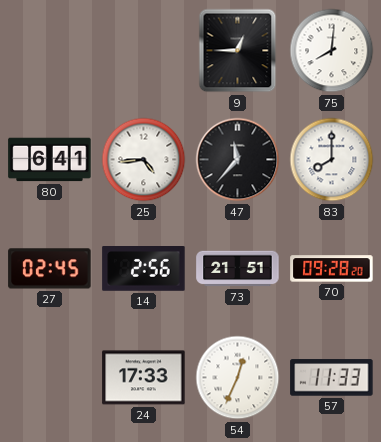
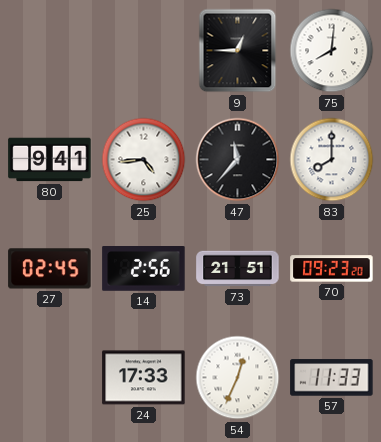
80: 6:41 -> 9:41 (50, 160)
70: 09:28 -> 09:23 (332, 269)
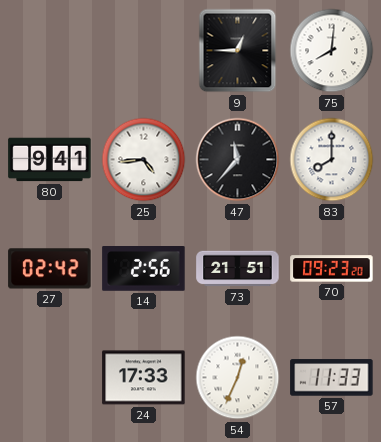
27: 02:45 -> 02:42 (50, 269)
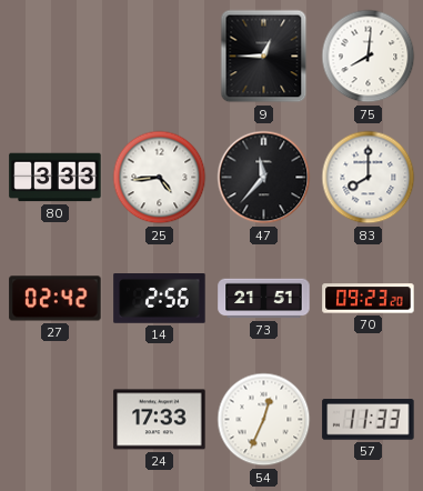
80: 9:41 -> 3:33 (56, 178)
